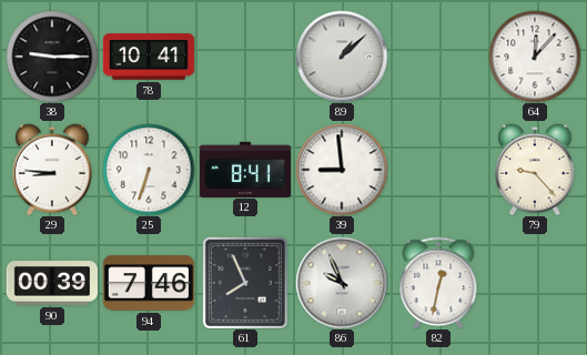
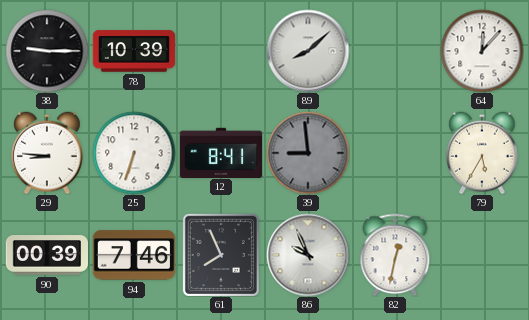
78: 10:41 -> 10:39 (134, 51)
89: 1:08 -> 8:08 (308, 51)
39 dial: white -> grey (308, 153)
79: 9:23 -> 5:35 (482, 153)
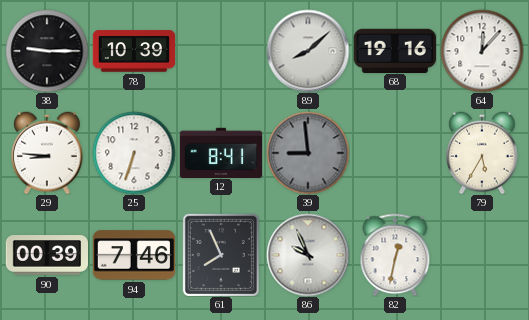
68: none -> 19:16 (394, 50)
